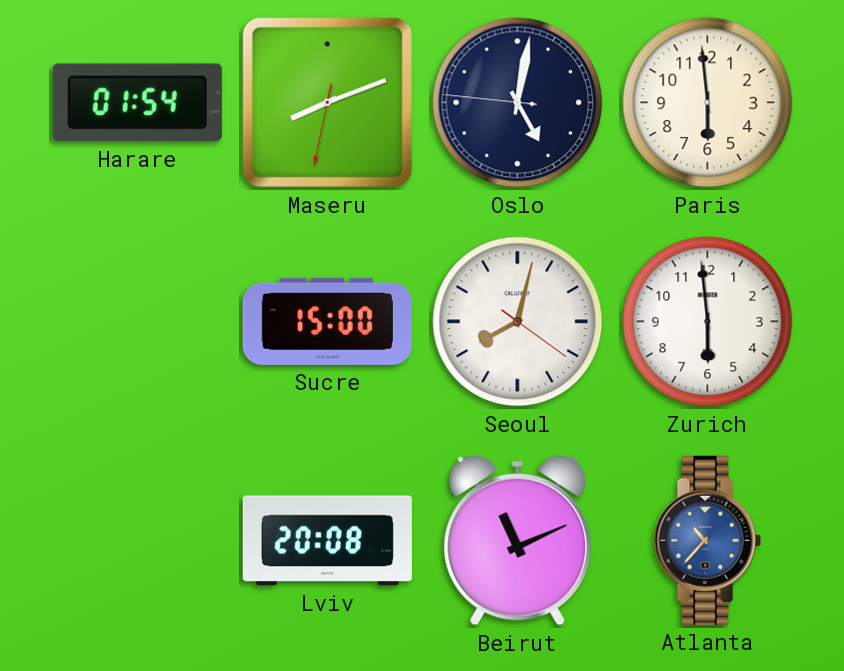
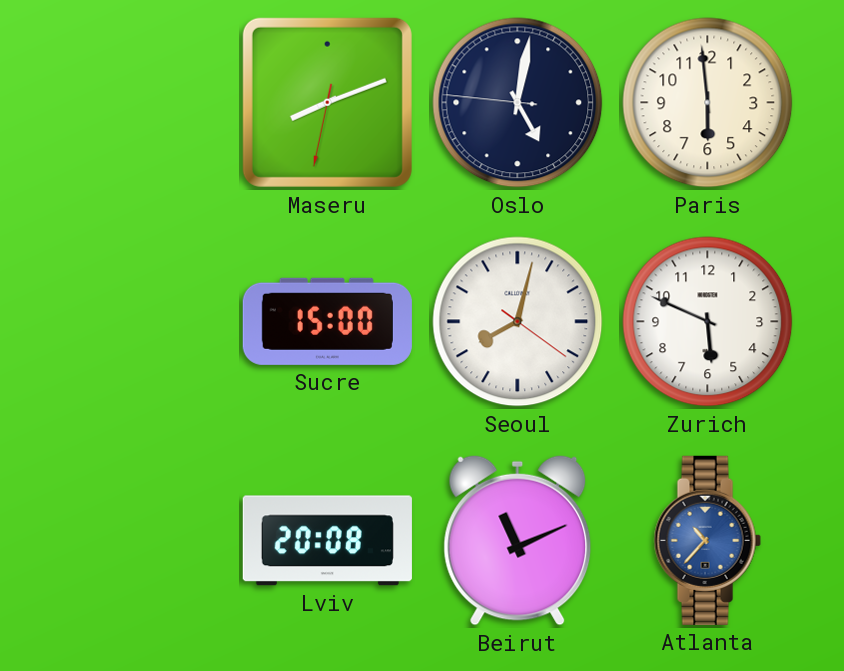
Harare: 01:54 -> none (137, 103)
Zurich: 5:59 -> 5:49 (708, 322)
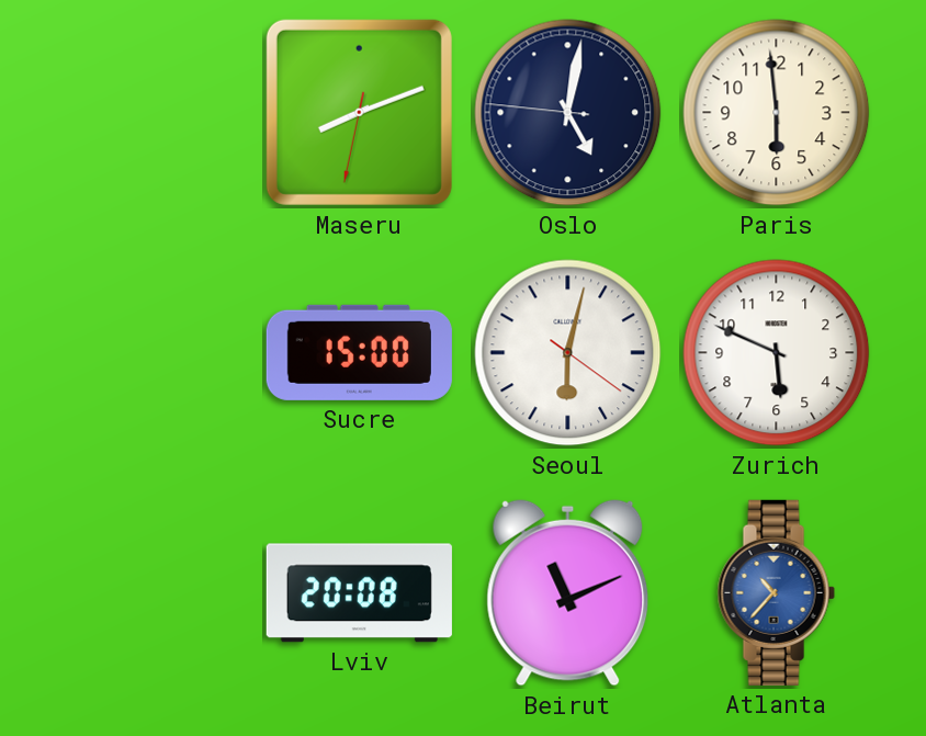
Seoul: 8:02 -> 6:02 (568, 353)
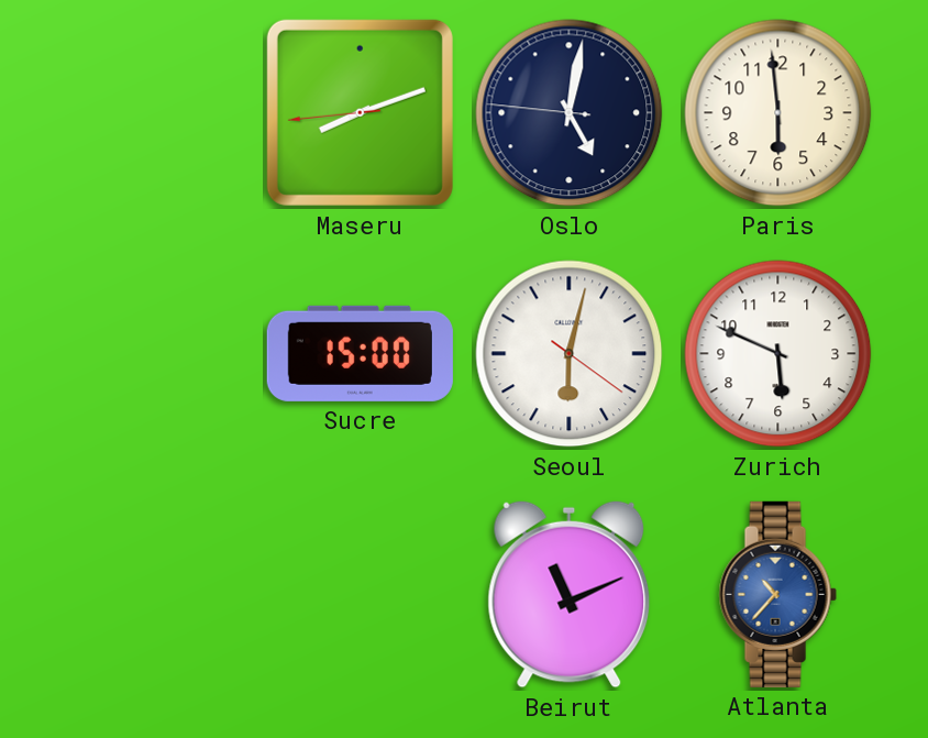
Maseru: 8:11:32 -> 8:11:44 (360, 112)
Lviv: 20:08 -> none (359, 593)
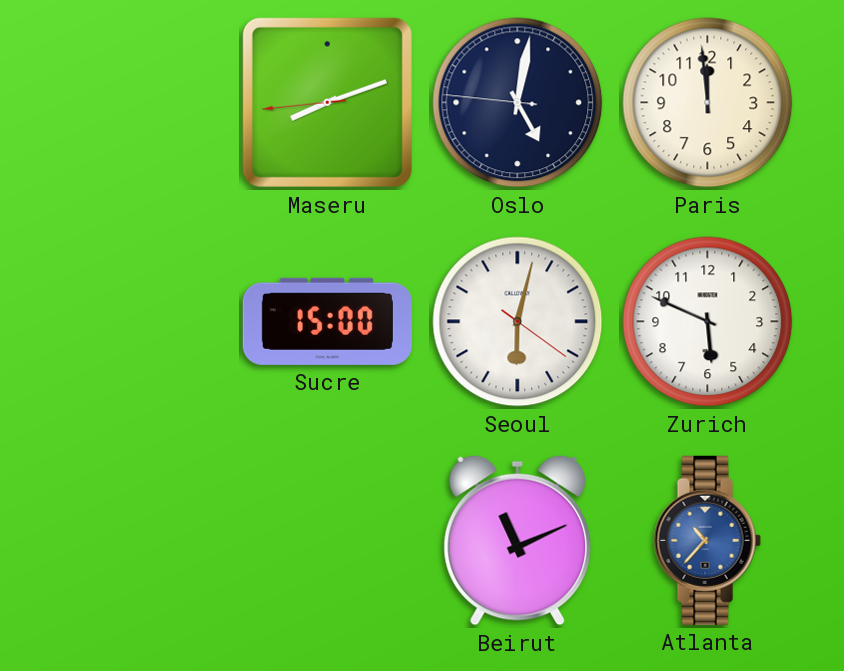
Paris: 5:59 -> 11:59 (708, 103)
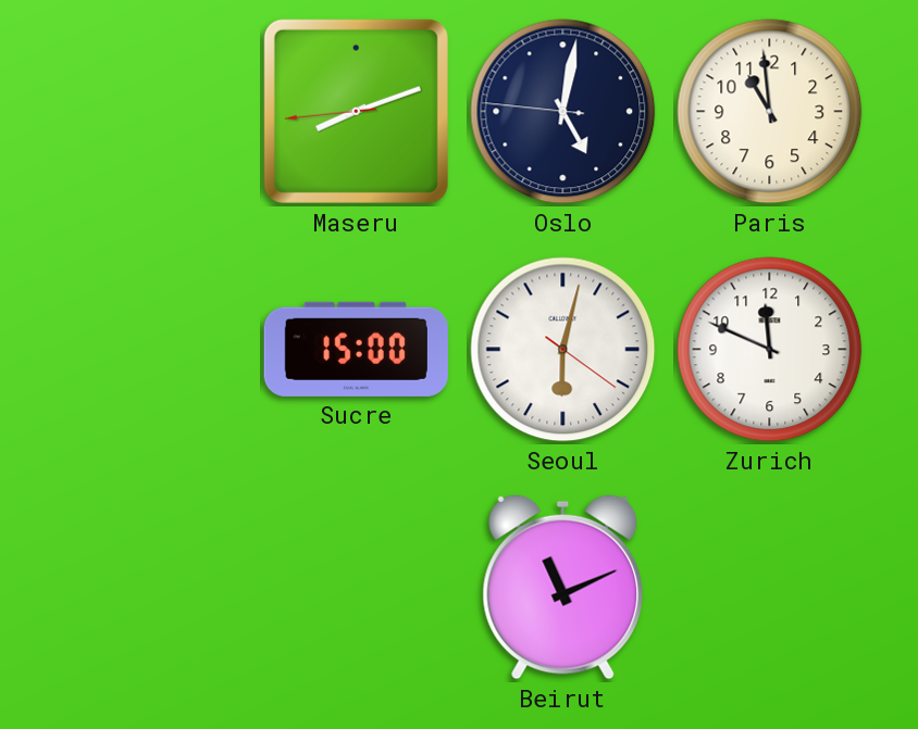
Paris: 11:59 -> 10:59 (770, 112)
Zurich: 5:49 -> 11:49 (770, 350)
Atlanta: 10:37 -> none (707, 540)
